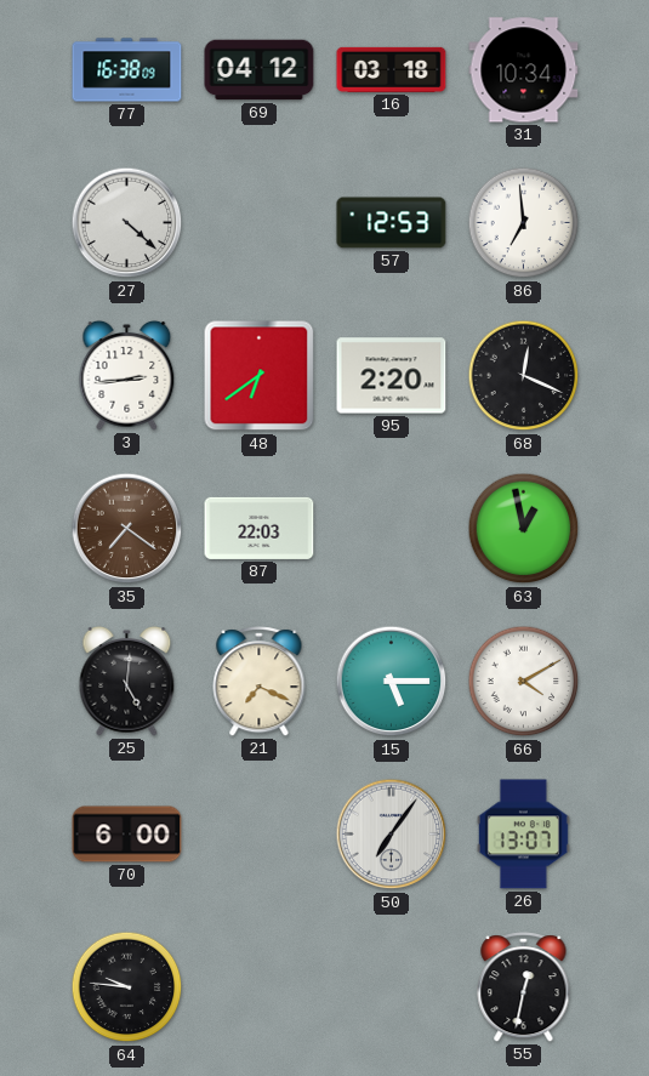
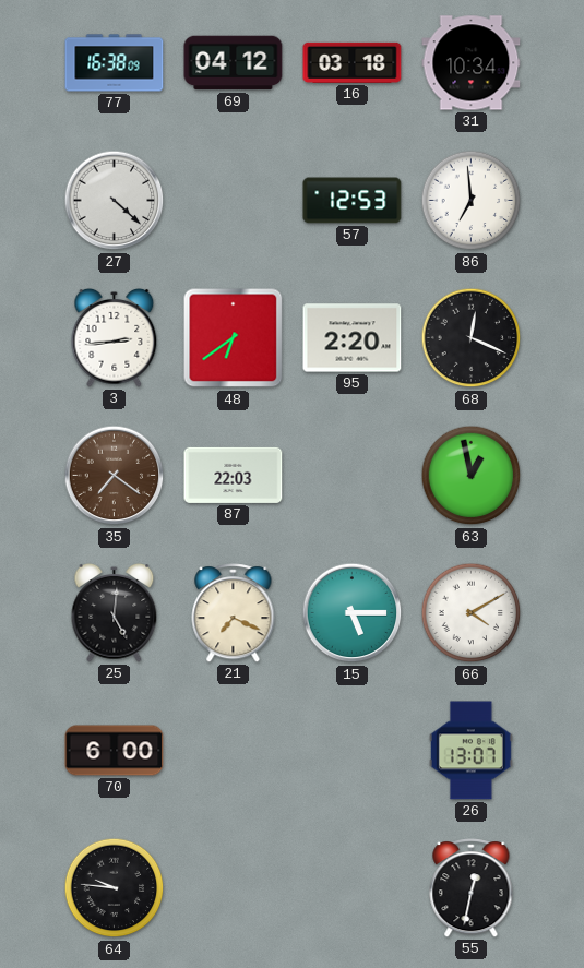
50: 7:06 -> none (392, 835)
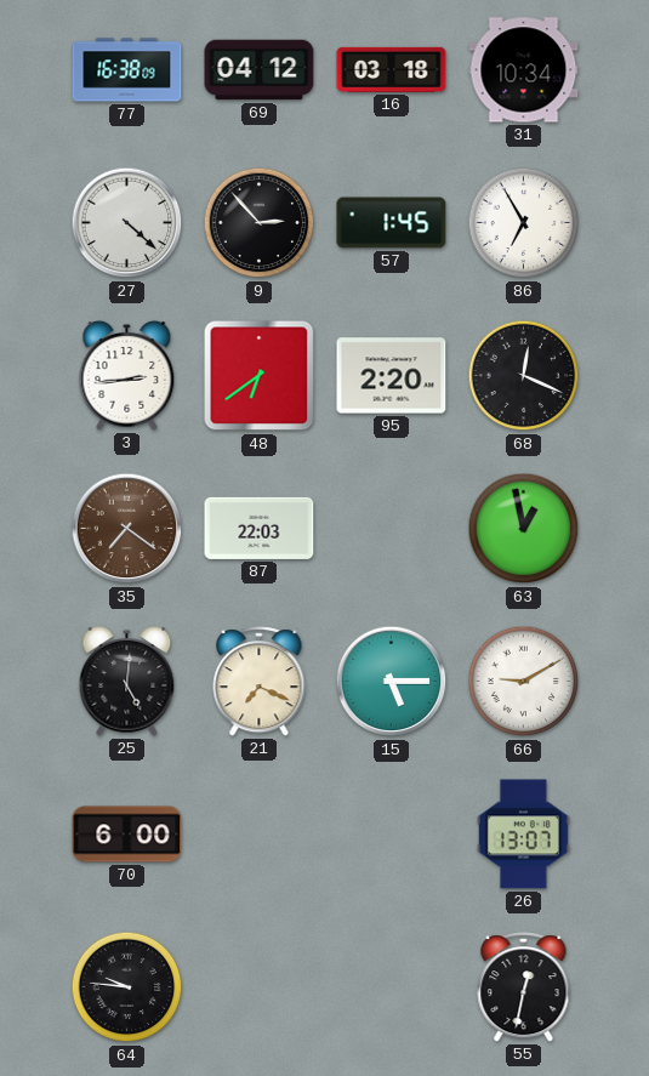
9: none -> 2:53 (260, 223)
57: 12:53 -> 1:45 (392, 223)
86: 6:59 -> 6:55 (524, 223)
66: 4:10 -> 9:10 (524, 682)
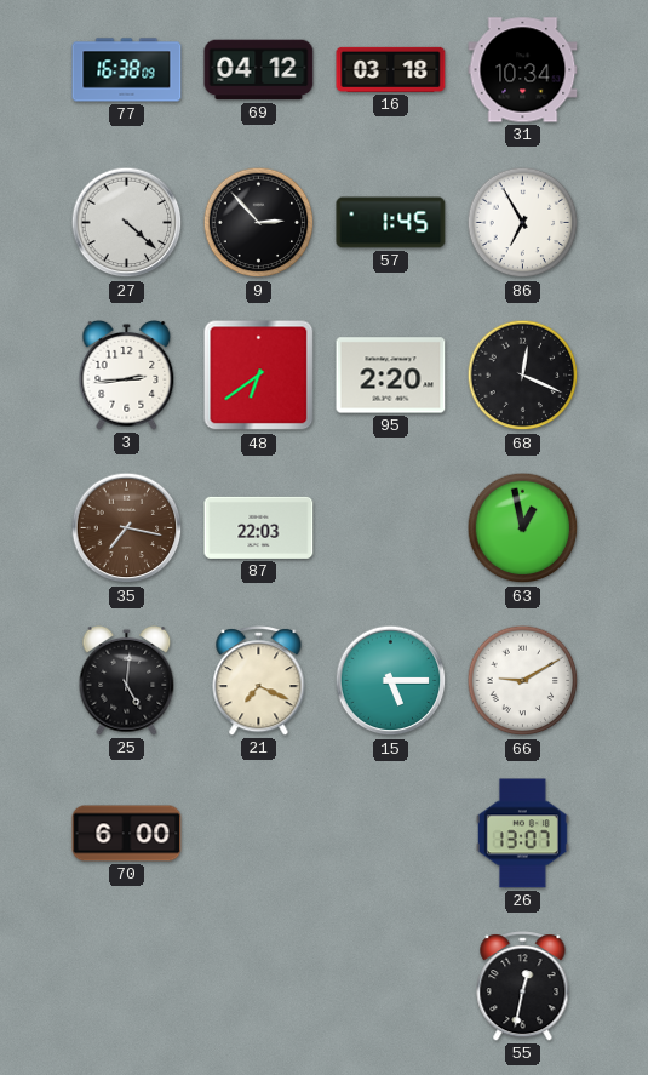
35: 7:21 -> 7:17 (127, 528)
64: 9:46 -> none (127, 987)
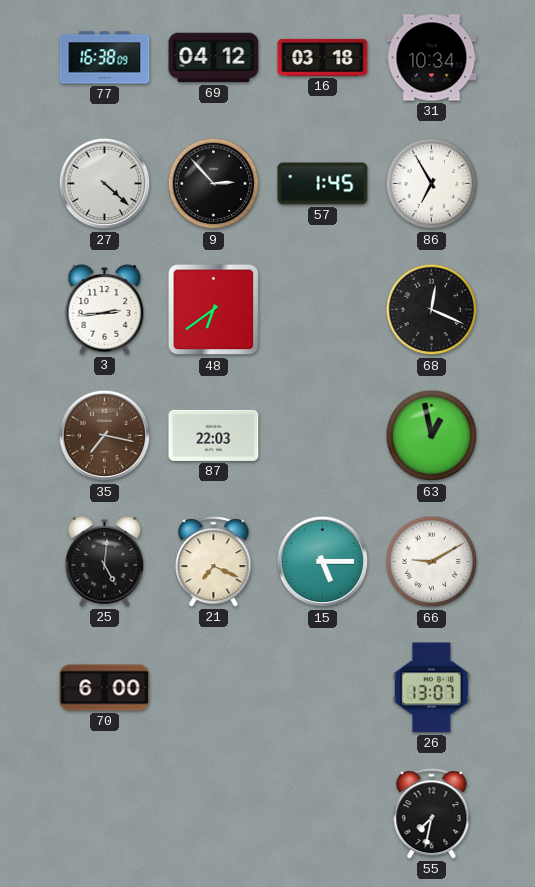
95: 2:20 -> none (391, 376)
55: 12:32 -> 7:32 (432, 814)
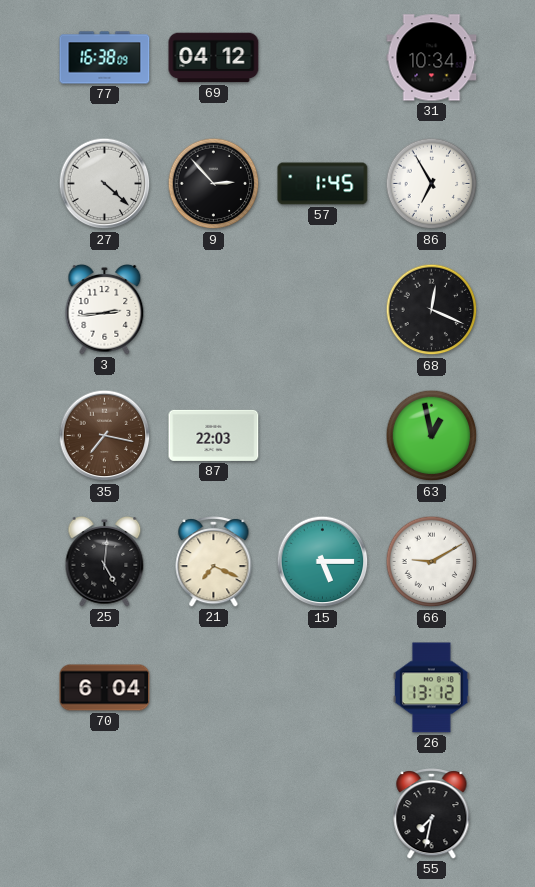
16: 03:18 -> none (323, 57)
48: 6:39 -> none (214, 310)
70: 6:00 -> 6:04 (105, 688)
26: 13:07 -> 13:12 (431, 688)
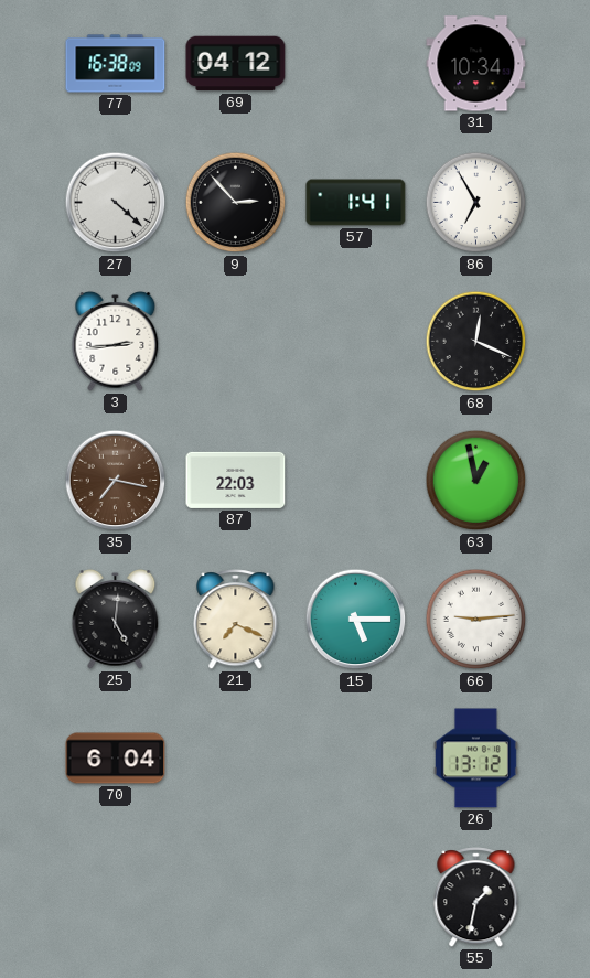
57: 1:45 -> 1:41 (356, 203)
66: 9:10 -> 9:14 (476, 620)
55: 7:32 -> 1:32 (476, 898)
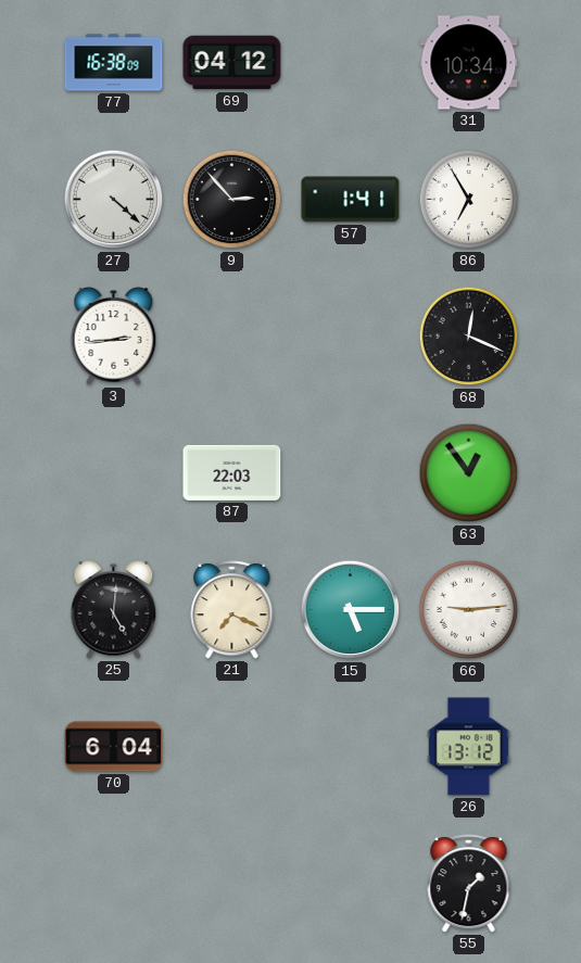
35: 7:17 -> none (116, 481)
63: 12:58 -> 12:54 (469, 473)
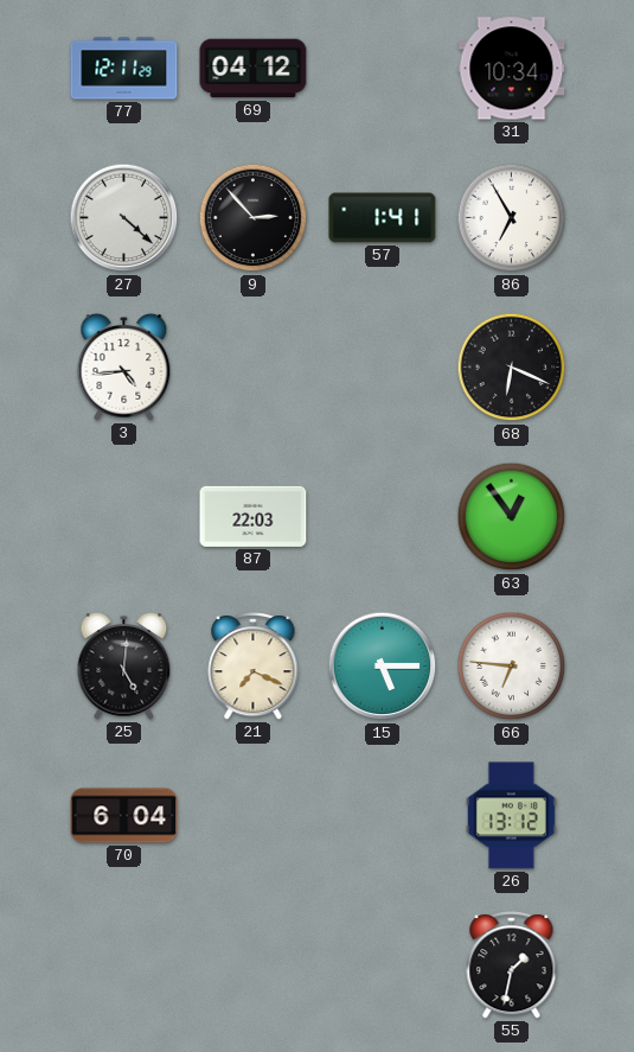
77: 16:38 -> 12:11 (124, 69)
3: 2:44 -> 4:44 (124, 366)
68: 12:19 -> 6:19 (512, 368)
66: 9:14 -> 6:46 (512, 667)
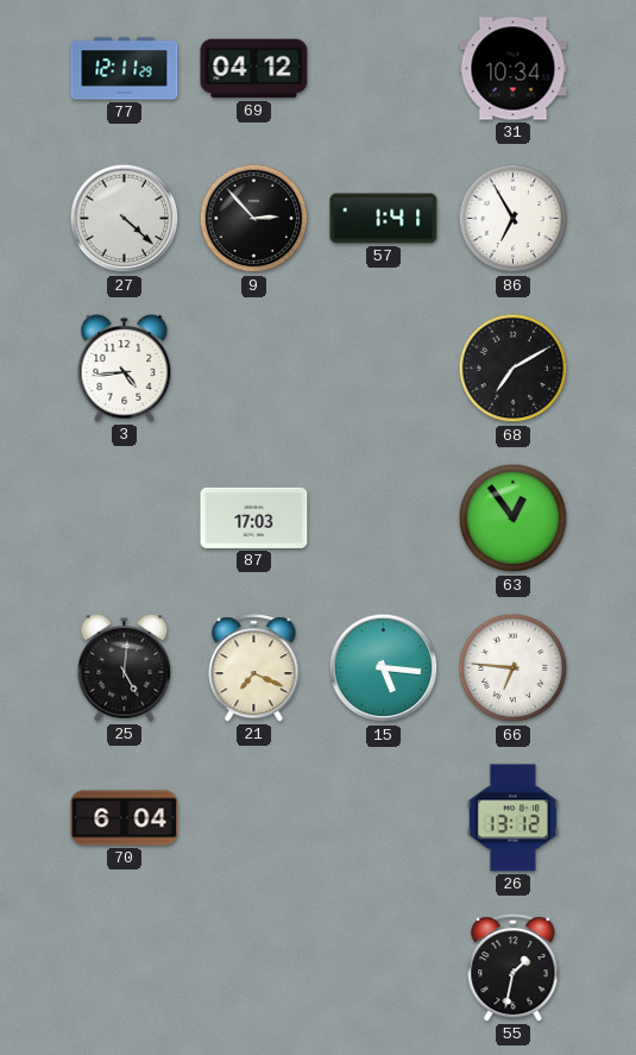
68: 6:19 -> 7:10 (514, 369)
87: 22:03 -> 17:03 (254, 517)
15: 5:15 -> 5:16 (384, 668)
